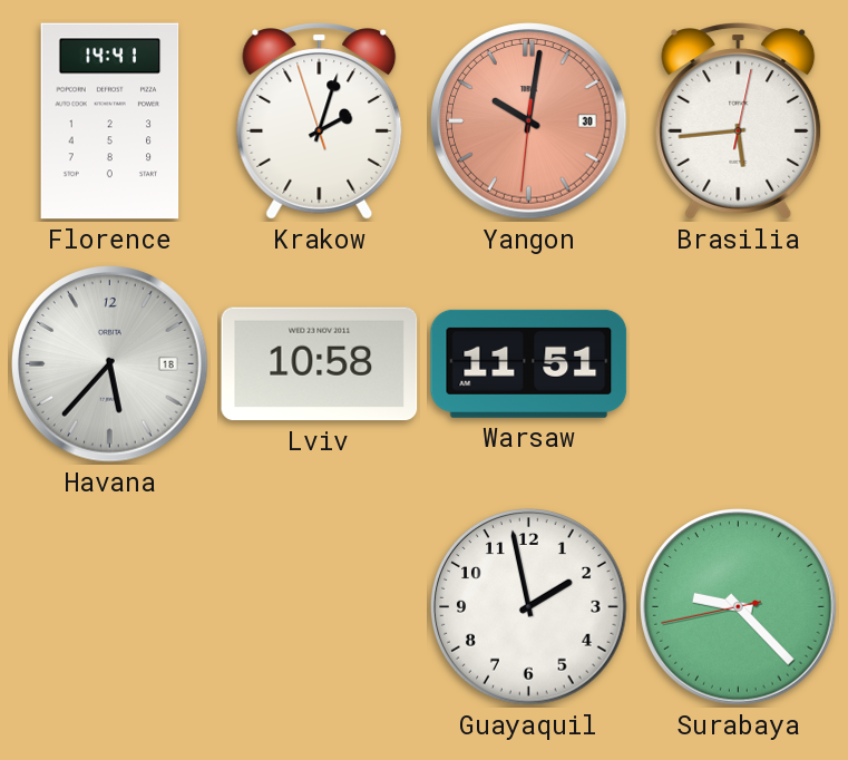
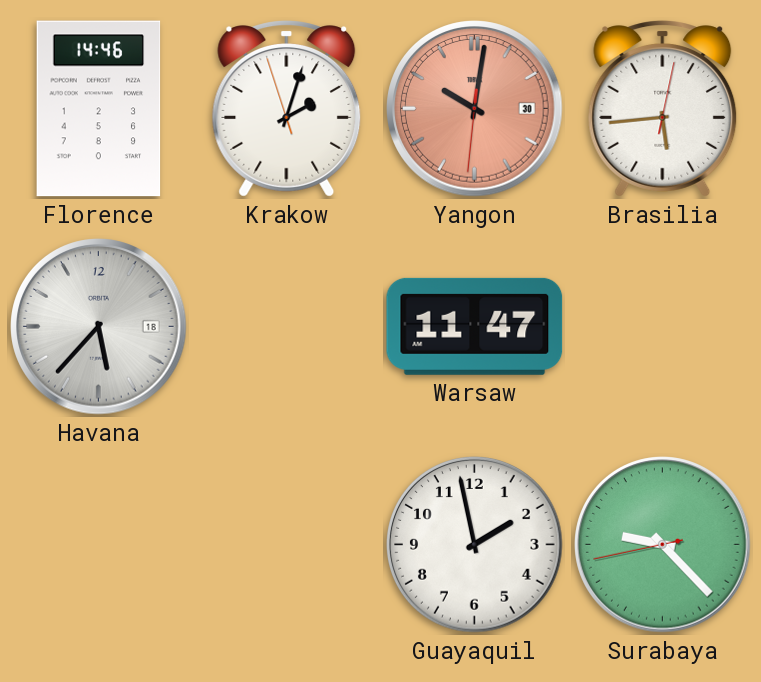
Florence: 14:41 -> 14:46 (99, 109)
Lviv: 10:58 -> none (320, 364)
Warsaw: 11:51 -> 11:47 (475, 326)
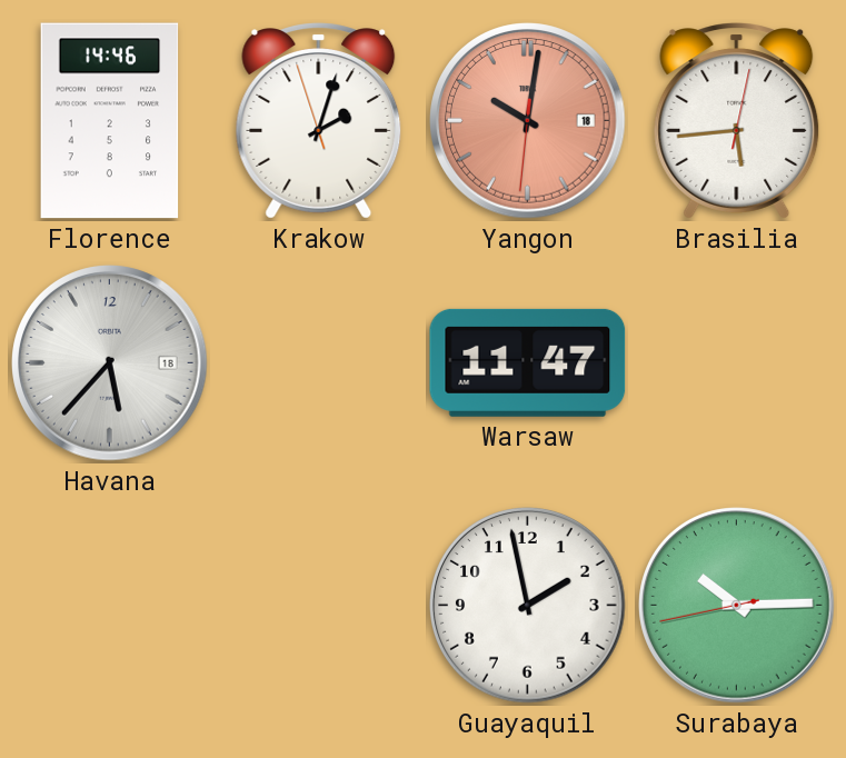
Yangon date: 30 -> 18 (528, 121)
Surabaya: 9:22 -> 10:14 (737, 606)
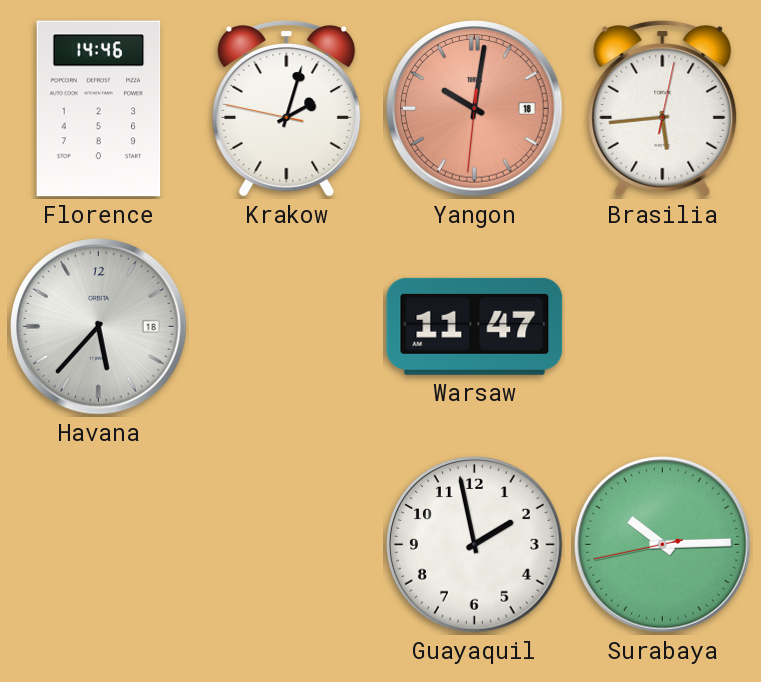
Krakow: 2:02:57 -> 2:02:47 (287, 109)
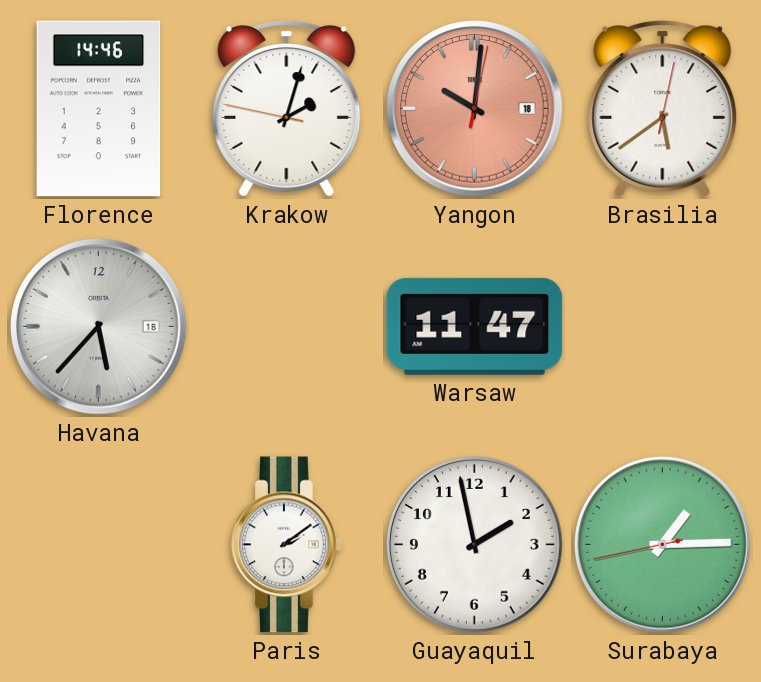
Yangon: 10:01:31 -> 10:01:02 (475, 109)
Brasilia: 5:44 -> 5:39 (663, 109)
Paris: none -> 2:09 (287, 545)
Surabaya: 10:14 -> 1:14 (663, 545)
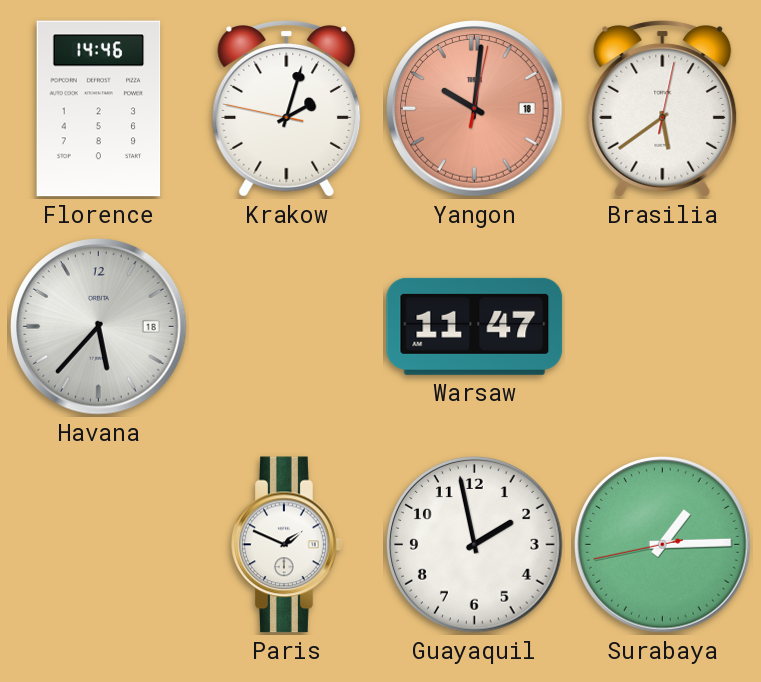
Paris: 2:09 -> 1:49 (287, 545)
